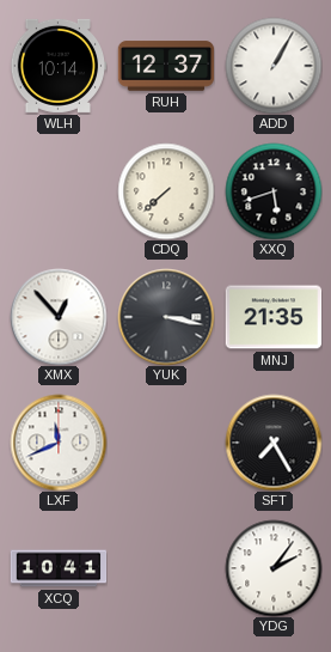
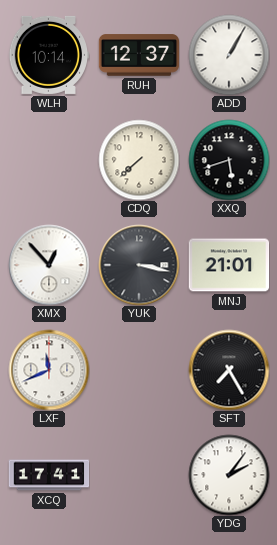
MNJ: 21:35 -> 21:01 (229, 265)
XCQ: 10:41 -> 17:41 (49, 475)
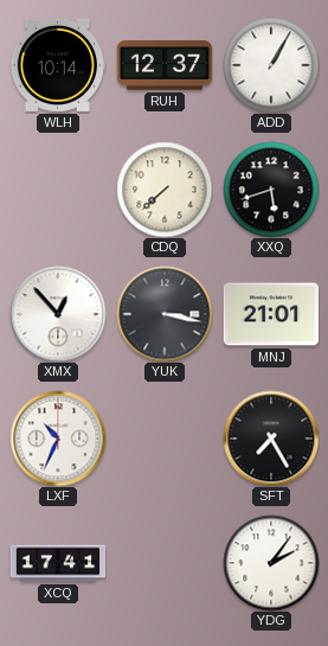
LXF: 11:41 -> 10:34 (58, 439)
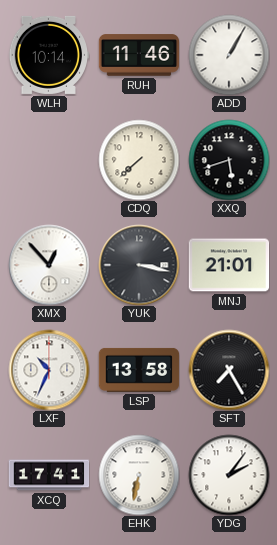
RUH: 12:37 -> 11:46 (139, 55)
LSP: none -> 13:58 (139, 370)
EHK: none -> 6:32 (139, 475)
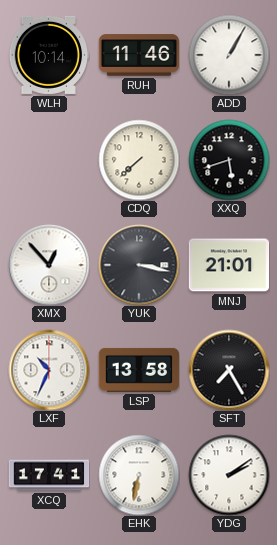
YDG: 2:06 -> 2:09 (229, 475)
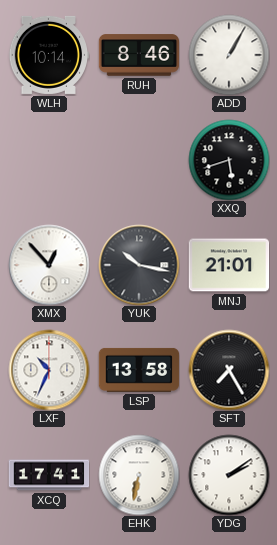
RUH: 11:46 -> 8:46 (139, 55)
CDQ: 7:38 -> none (139, 160)
YUK: 3:17 -> 10:17 (139, 265)
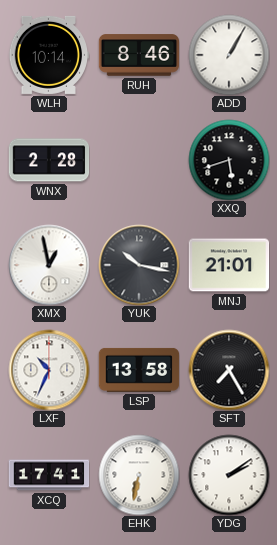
WNX: none -> 2:28 (49, 160)
XMX: 12:53 -> 12:58 (49, 265)
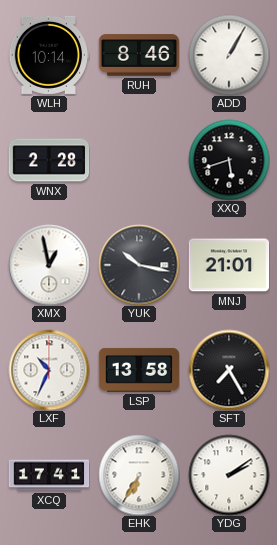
EHK: 6:32 -> 6:35 (139, 475)
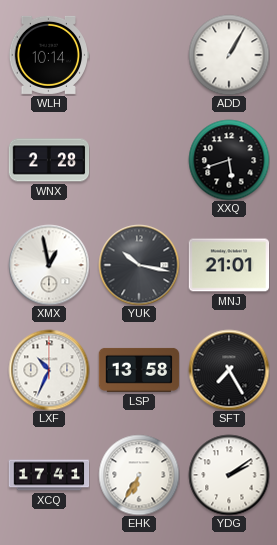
RUH: 8:46 -> none (139, 55)
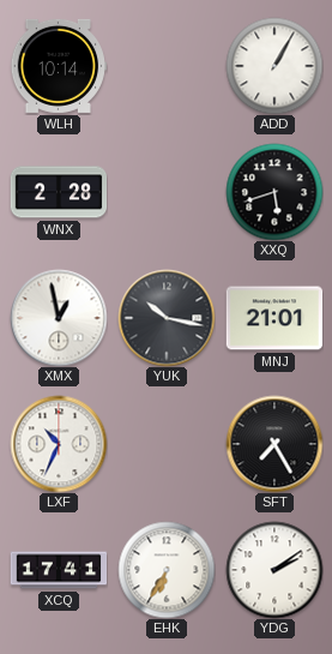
LSP: 13:58 -> none (139, 370)
